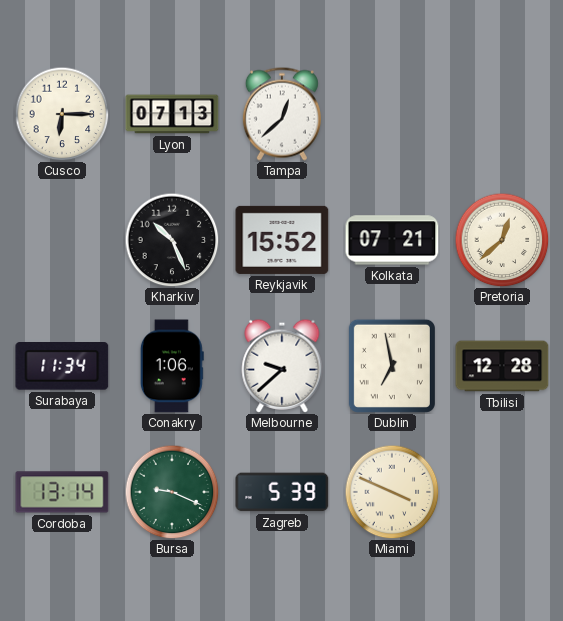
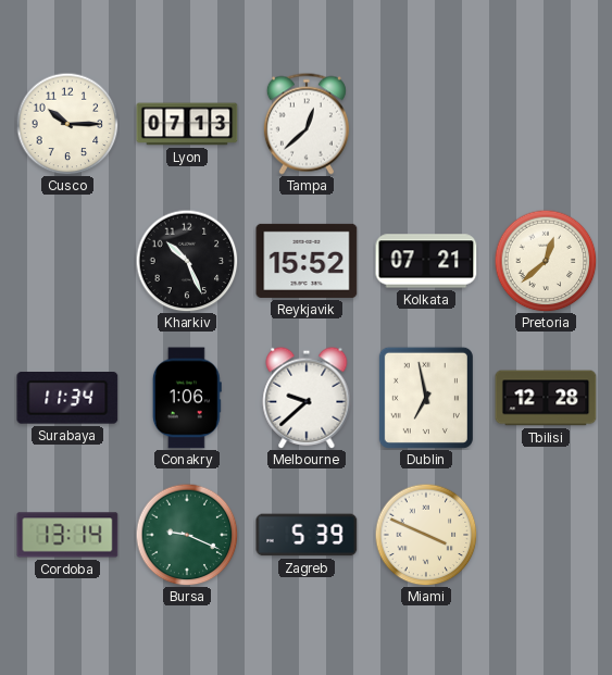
Cusco: 6:15 -> 10:15 (67, 124)
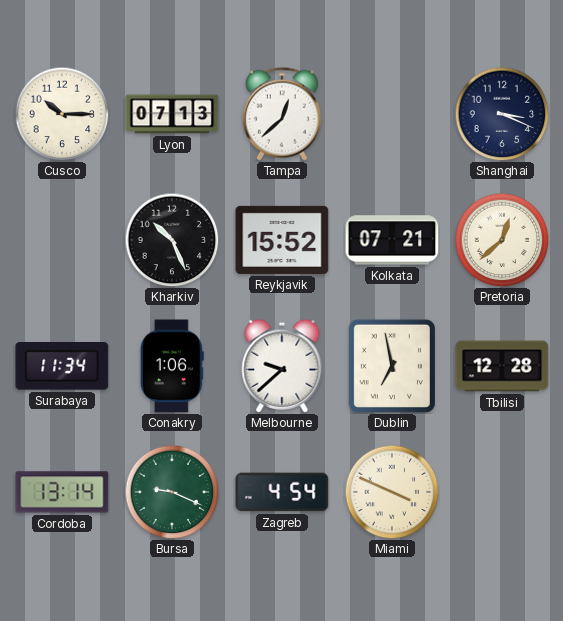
Shanghai: none -> 3:19 (502, 114)
Zagreb: 5:39 -> 4:54 (282, 492)
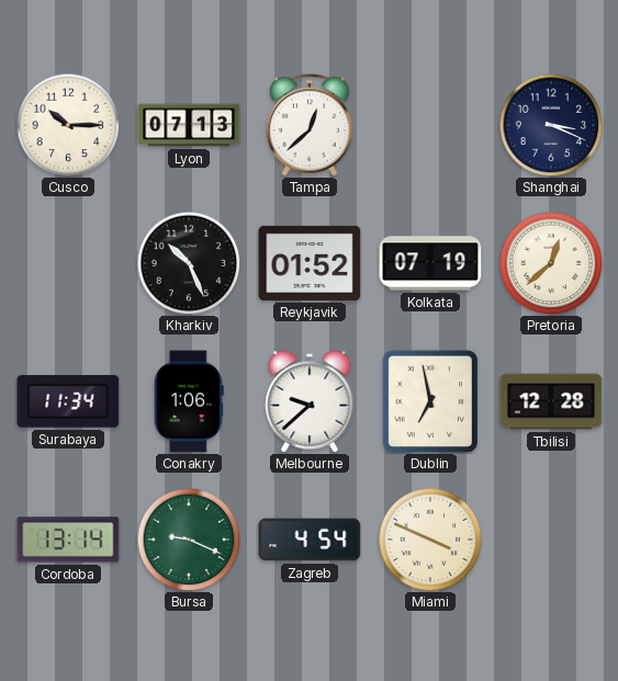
Reykjavik: 15:52 -> 01:52 (310, 263)
Kolkata: 07:21 -> 07:19 (430, 263)
